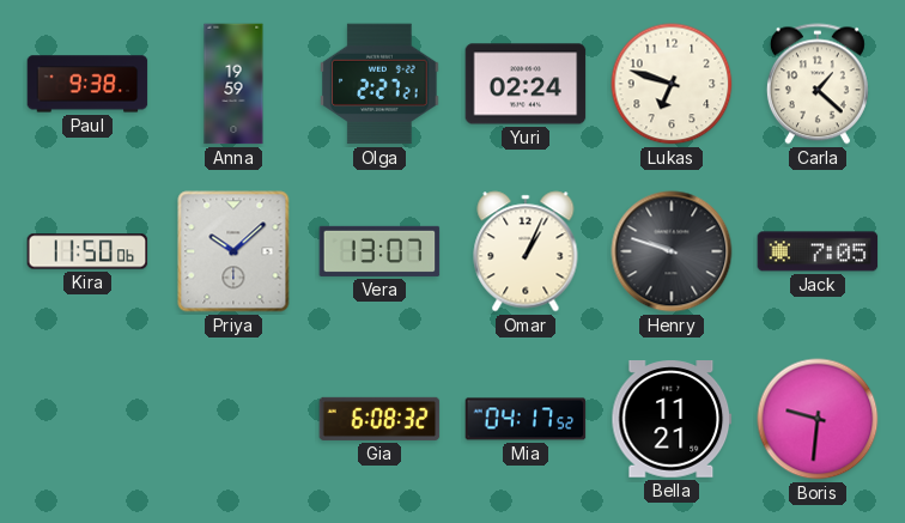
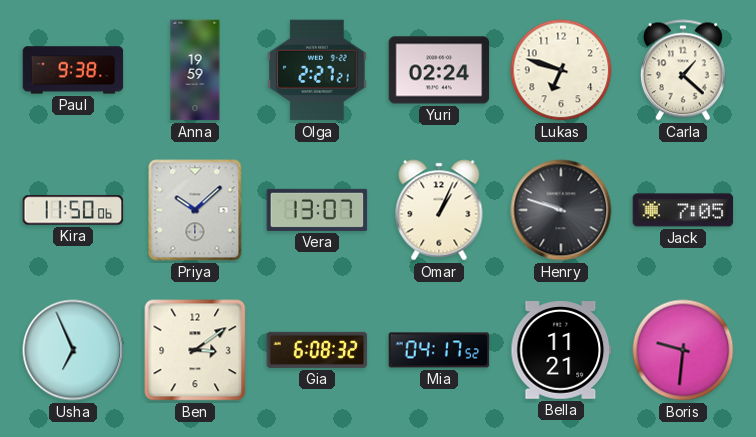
Usha: none -> 6:56 (73, 350)
Ben: none -> 3:09 (195, 350)
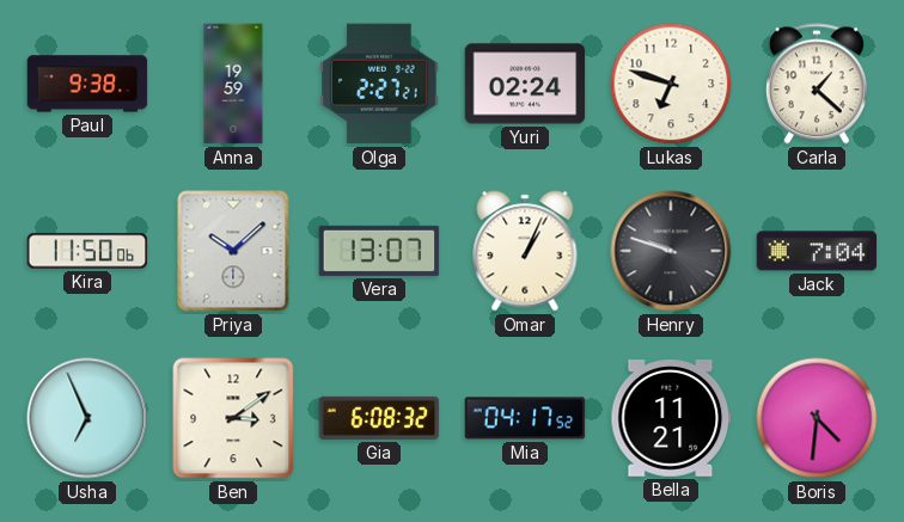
Jack: 7:05 -> 7:04 (817, 251)
Boris: 9:31 -> 4:31 (817, 418)
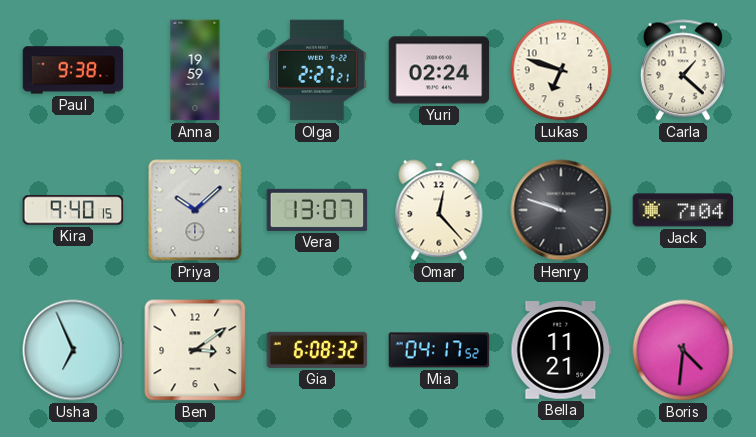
Kira: 11:50 -> 9:40 (73, 210)
Omar: 1:04 -> 12:23 (439, 210)
